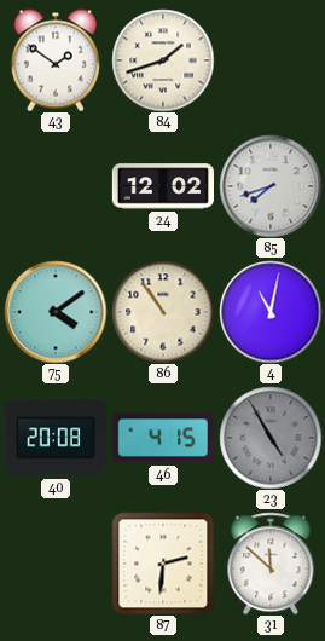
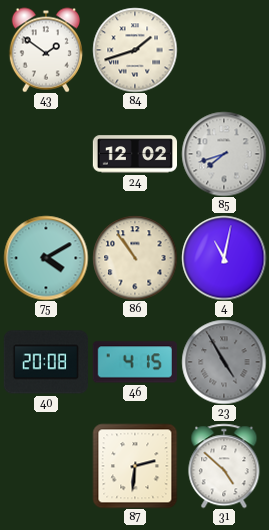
75: 4:09 -> 4:10 (46, 258)
31: 11:52 -> 4:52 (224, 466)
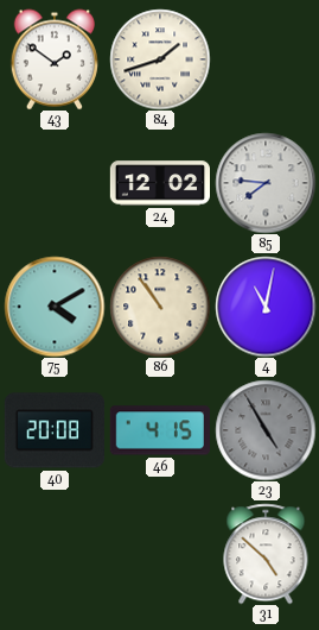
85: 7:42 -> 7:46 (266, 183)
87: 2:31 -> none (135, 466)
